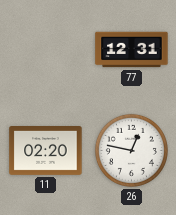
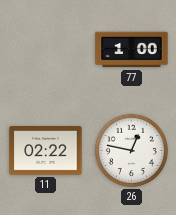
77: 12:31 -> 1:00 (132, 50)
11: 02:20 -> 02:22 (46, 151)
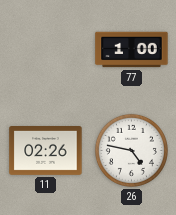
11: 02:22 -> 02:26 (46, 151)
26: 12:47 -> 4:47 (131, 150)
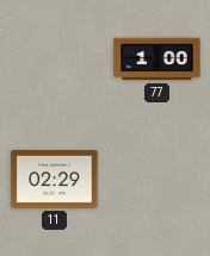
11: 02:26 -> 02:29 (55, 180)
26: 4:47 -> none (131, 150)
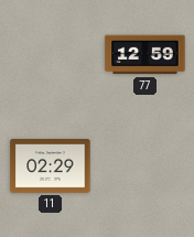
77: 1:00 -> 12:59 (145, 55)
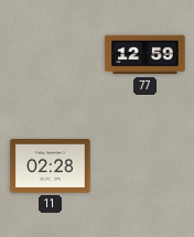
11: 02:29 -> 02:28 (51, 166)
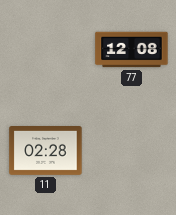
77: 12:59 -> 12:08 (132, 50)
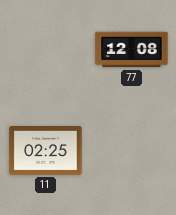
11: 02:28 -> 02:25 (46, 151)
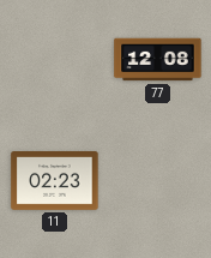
11: 02:25 -> 02:23 (55, 181)
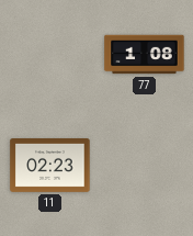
77: 12:08 -> 1:08 (145, 55)
